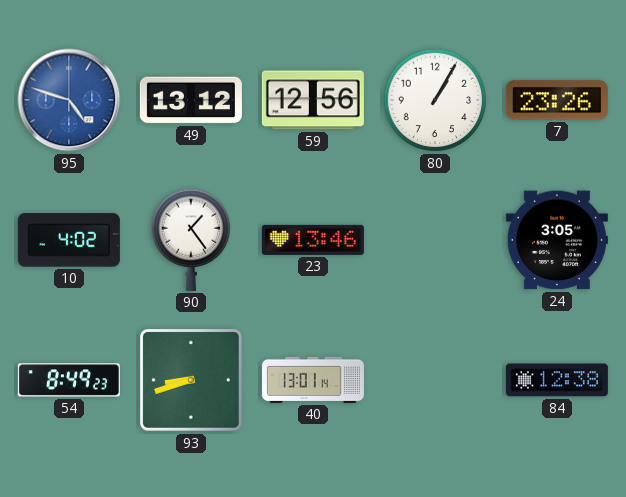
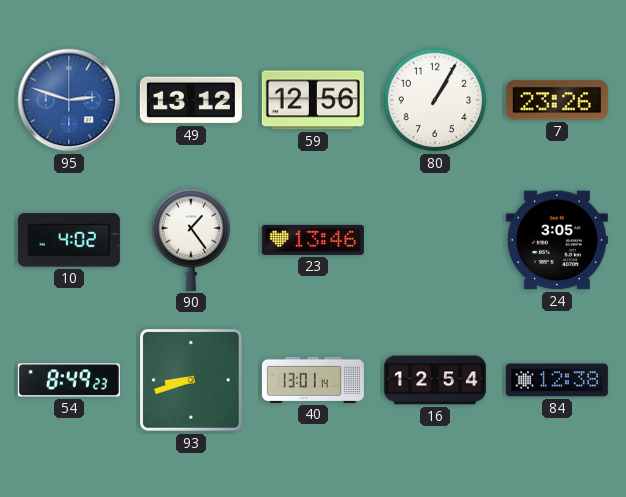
95: 4:48 -> 2:48 (69, 100)
16: none -> 12:54 (435, 380)
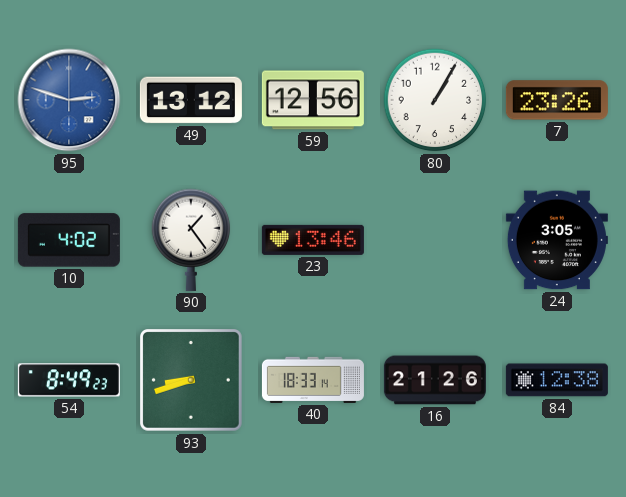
40: 13:01 -> 18:33 (313, 380)
16: 12:54 -> 21:26 (435, 380)
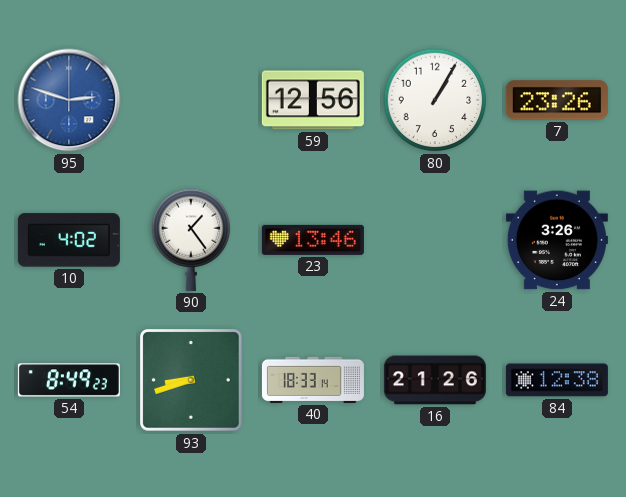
49: 13:12 -> none (191, 100)
24: 3:05 -> 3:26 (557, 240)
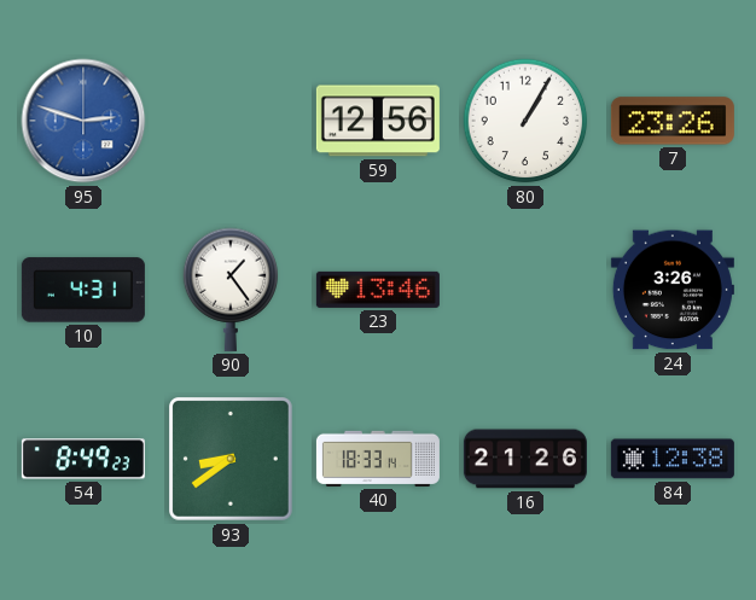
10: 4:02 -> 4:31 (83, 290)
93: 8:42 -> 8:39 (232, 460)
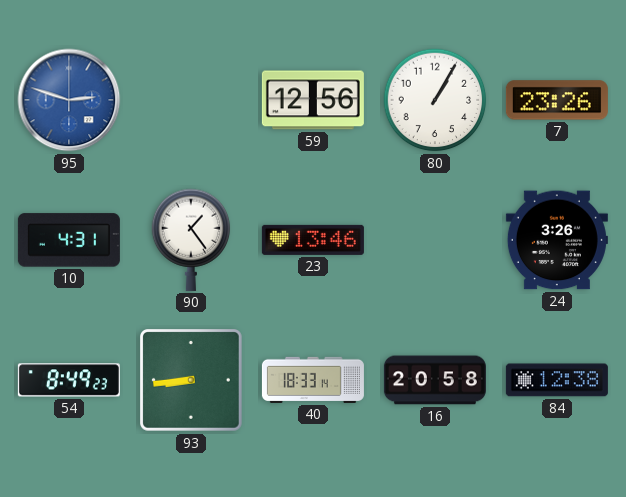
93: 8:39 -> 8:44 (192, 381)
16: 21:26 -> 20:58 (435, 380)
